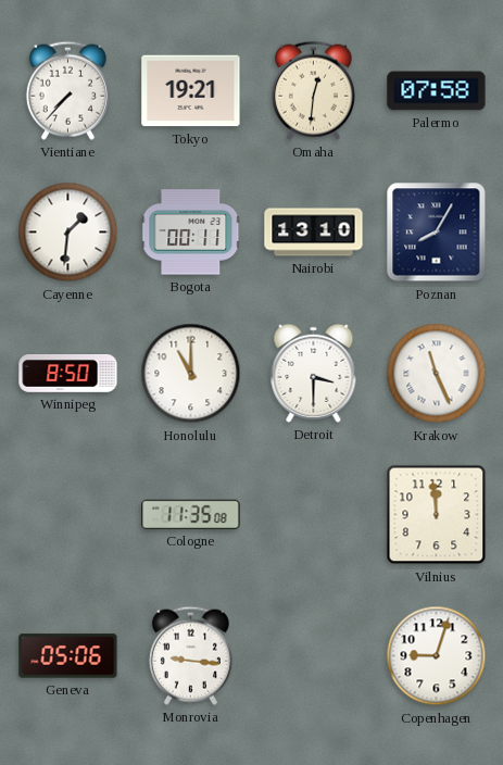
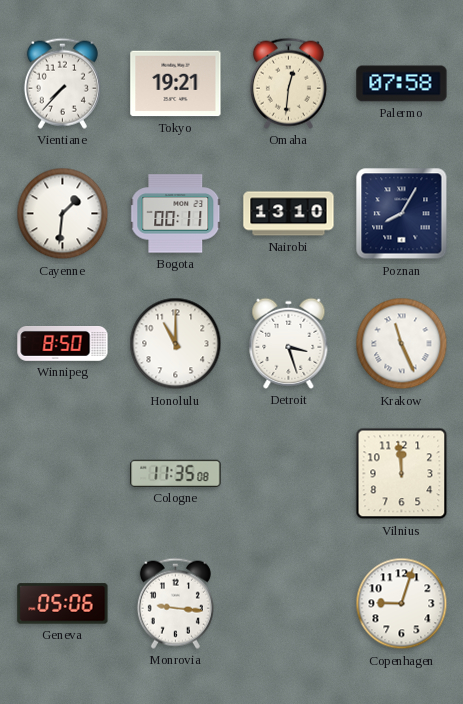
Detroit: 3:30 -> 3:27 (289, 343)
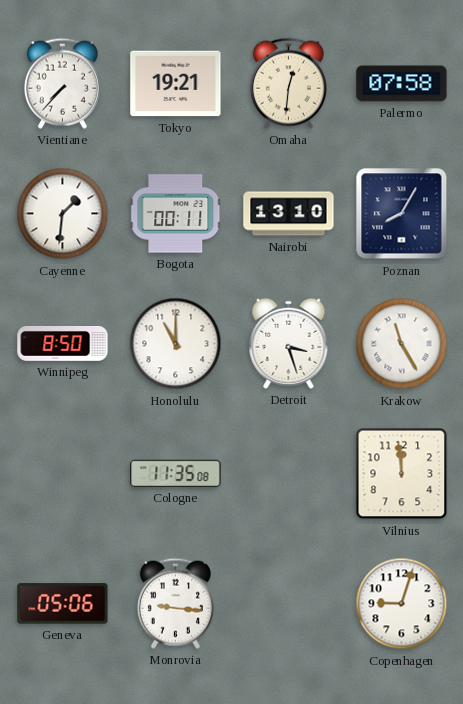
Krakow: 11:26 -> 11:25 (402, 344)
